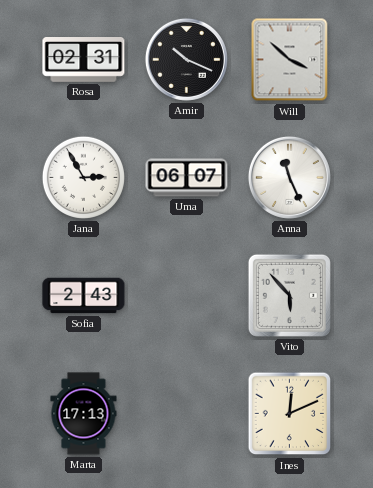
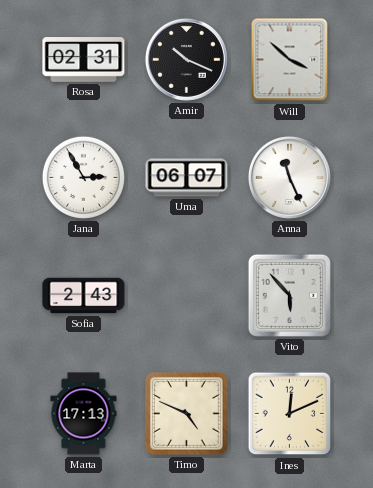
Timo: none -> 4:49 (186, 413)
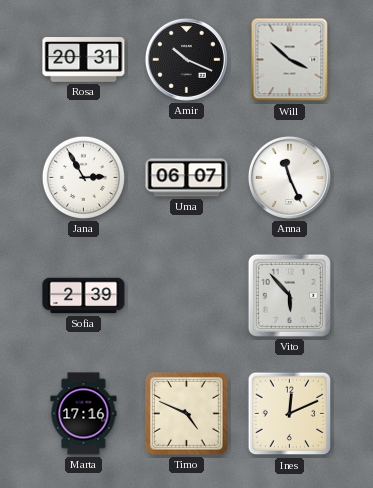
Rosa: 02:31 -> 20:31 (84, 60)
Sofia: 2:43 -> 2:39 (84, 296)
Marta: 17:13 -> 17:16 (84, 414)
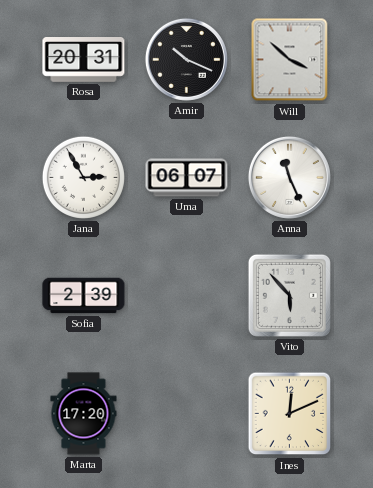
Marta: 17:16 -> 17:20 (84, 414)
Timo: 4:49 -> none (186, 413)
